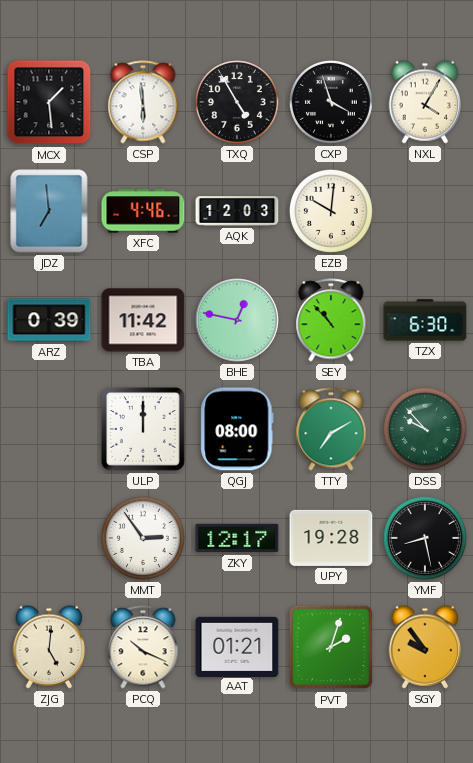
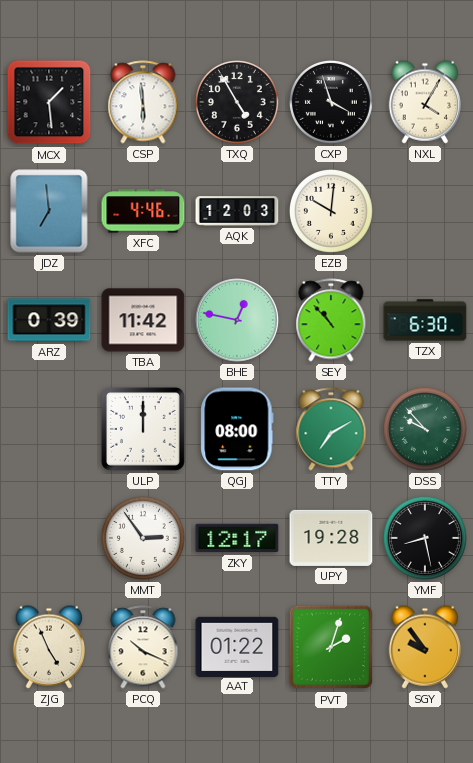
ZJG: 5:01 -> 4:56 (49, 647)
AAT: 01:21 -> 01:22 (237, 646)
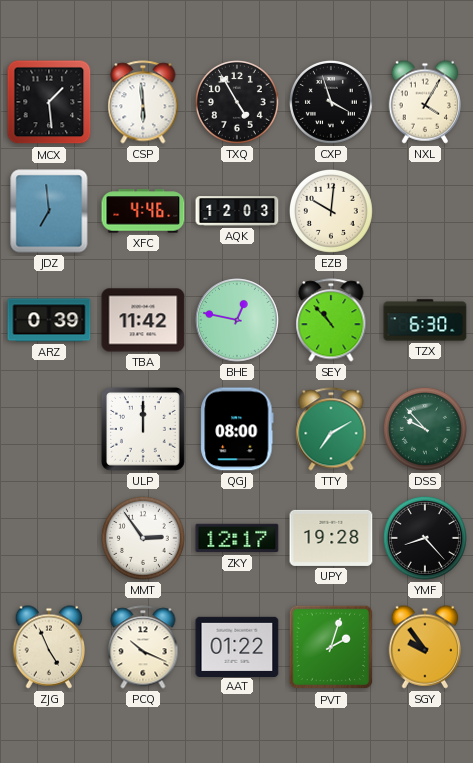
YMF: 8:28 -> 8:23 (425, 538)
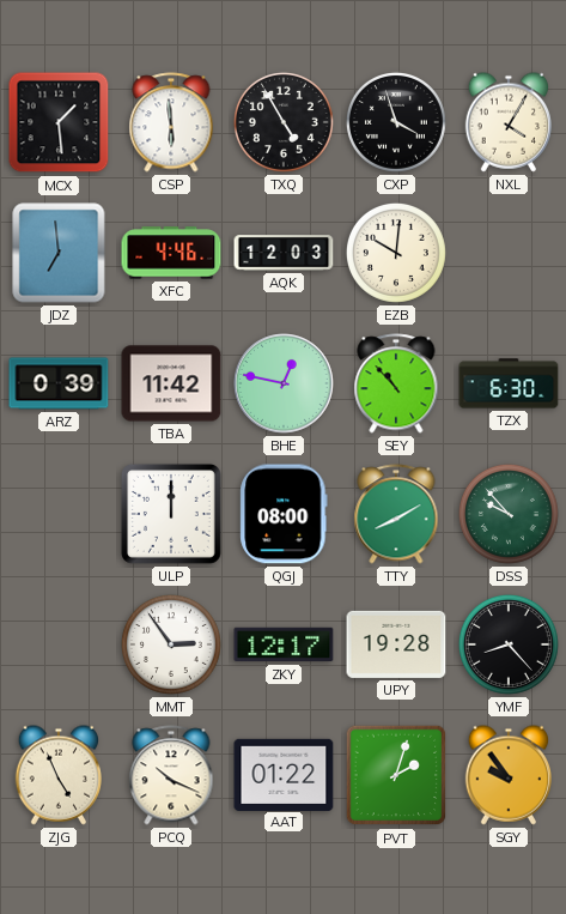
TTY: 7:10 -> 8:10 (396, 514)
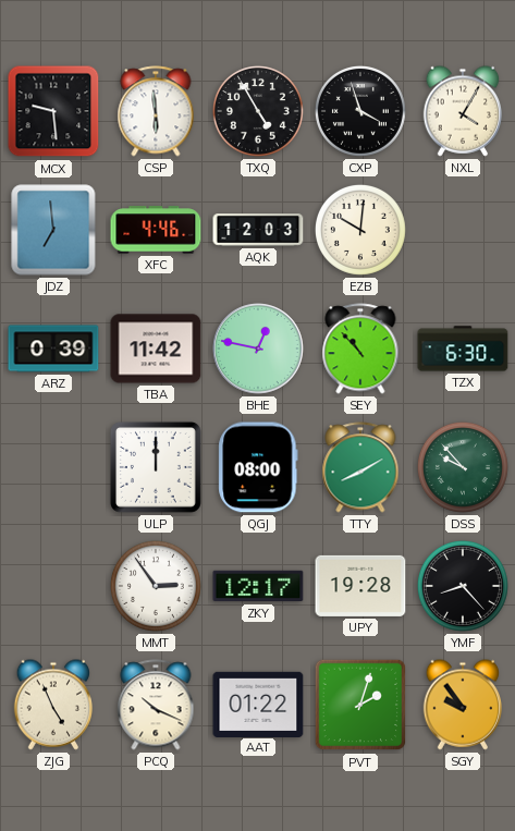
MCX: 1:29 -> 9:29 (53, 111)
